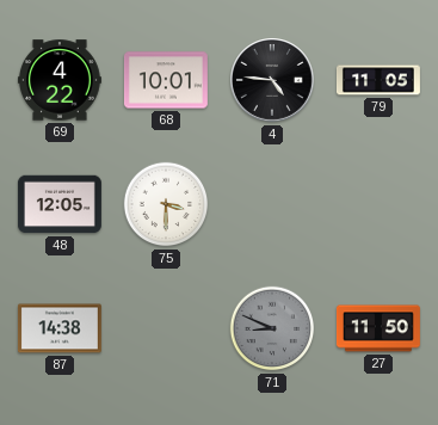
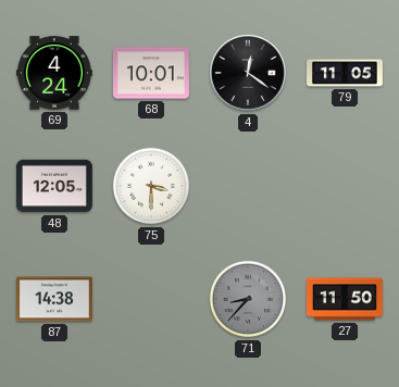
69: 4:22 -> 4:24 (54, 73)
4: 4:46 -> 12:21 (249, 74)
71: 8:49 -> 8:37 (248, 299)
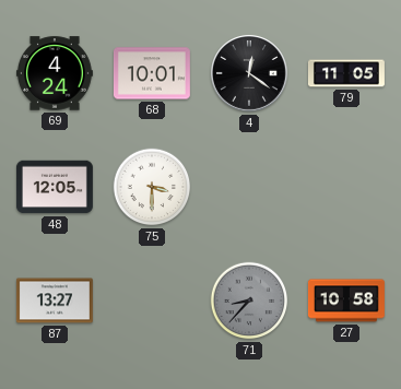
87: 14:38 -> 13:27 (55, 300)
27: 11:50 -> 10:58 (346, 300)
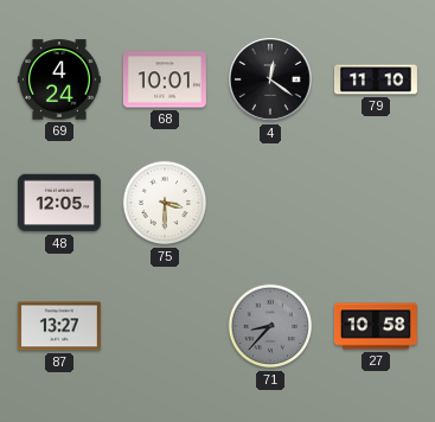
79: 11:05 -> 11:10 (377, 79)
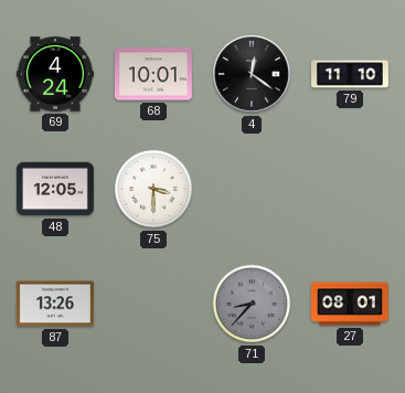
87: 13:27 -> 13:26 (55, 304)
27: 10:58 -> 08:01 (350, 304)
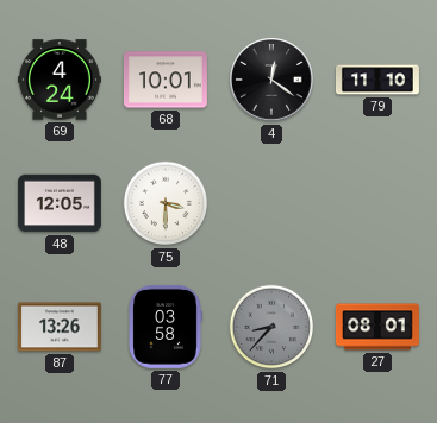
77: none -> 03:58 (166, 327)
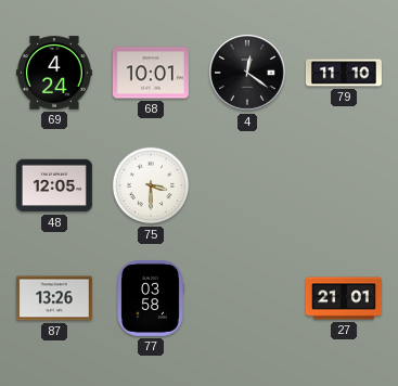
71: 8:37 -> none (271, 327)
27: 08:01 -> 21:01 (344, 298)
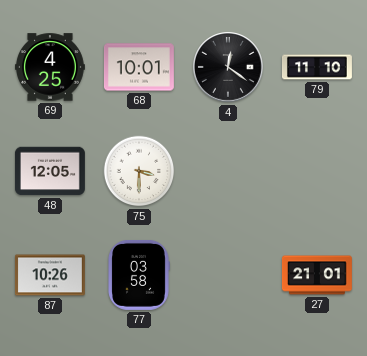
69: 4:24 -> 4:25 (50, 67)
87: 13:26 -> 10:26 (50, 275)
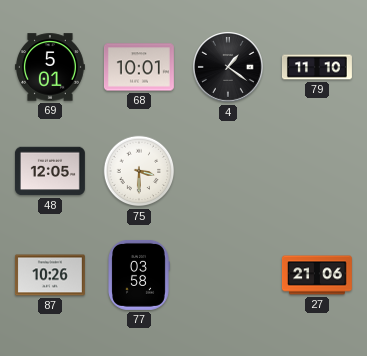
69: 4:25 -> 5:01 (50, 67)
4: 12:21 -> 1:21 (229, 68)
27: 21:01 -> 21:06 (317, 275)
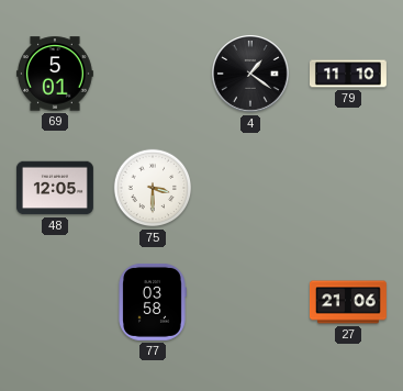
68: 10:01 -> none (139, 67)
87: 10:26 -> none (50, 275)
